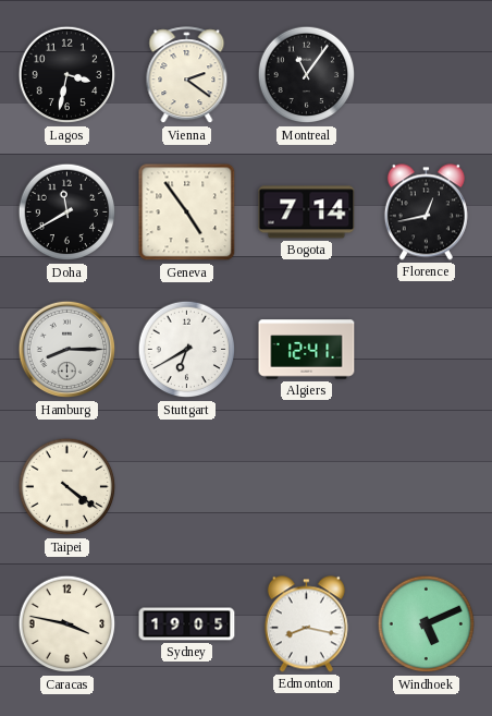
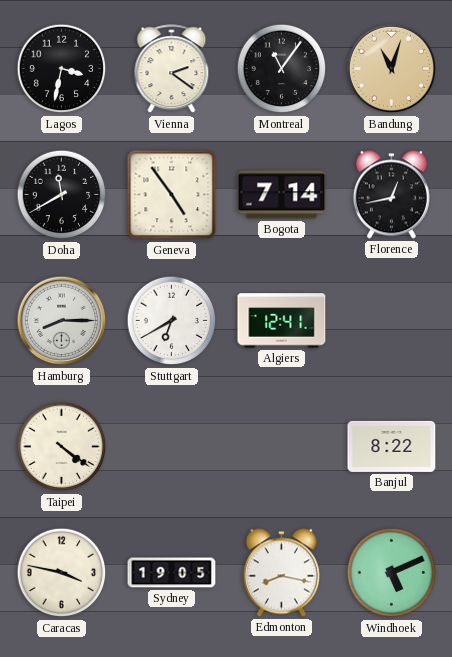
Bandung: none -> 11:03 (392, 69)
Banjul: none -> 8:22 (392, 446)
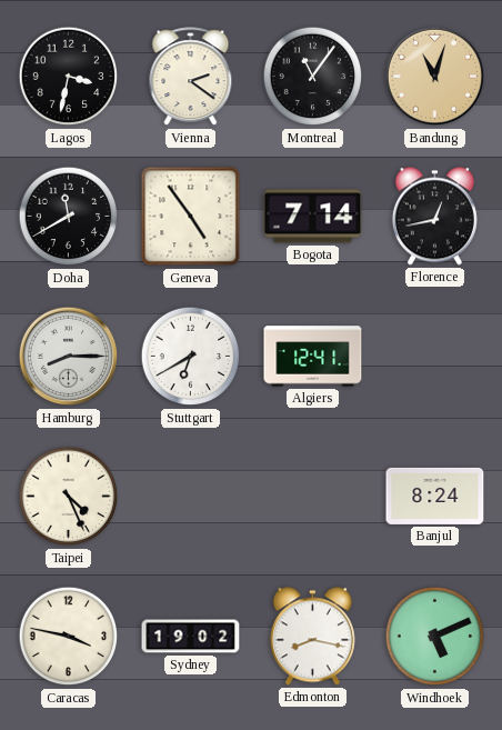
Taipei: 4:21 -> 4:26 (69, 497)
Banjul: 8:22 -> 8:24 (435, 496)
Sydney: 19:05 -> 19:02 (191, 637)
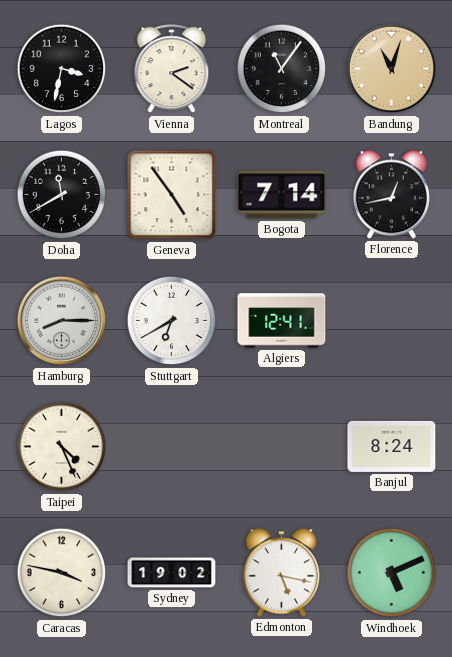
Edmonton: 8:17 -> 5:17 (281, 573)
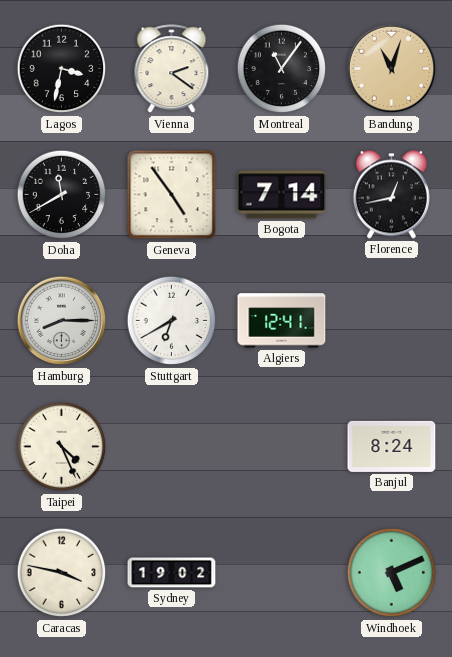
Edmonton: 5:17 -> none (281, 573)
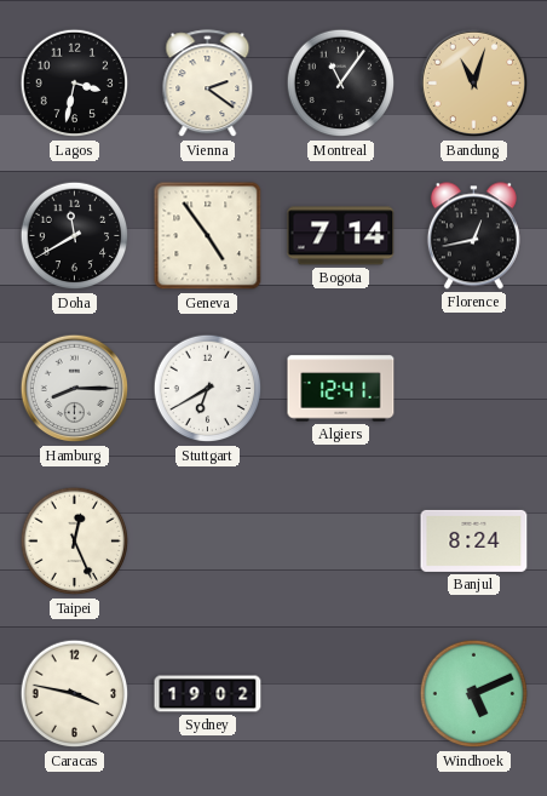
Taipei: 4:26 -> 12:26 (75, 542)
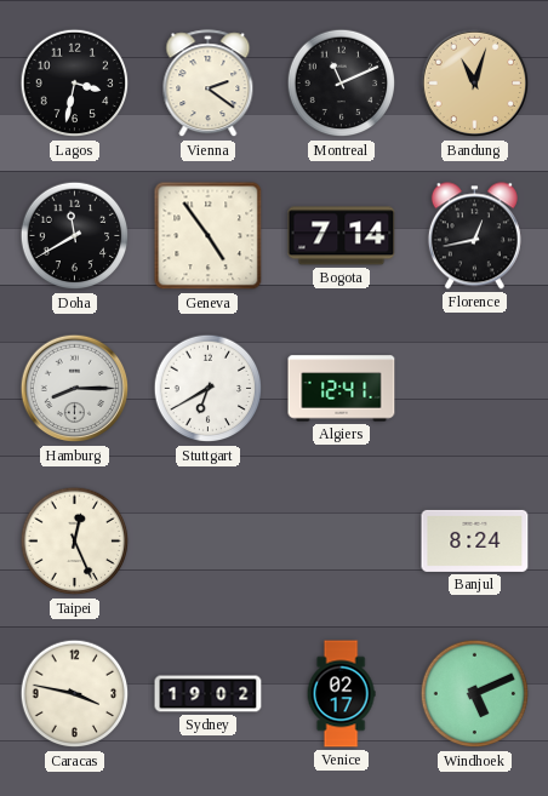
Montreal: 11:06 -> 11:11 (342, 84)
Venice: none -> 02:17 (341, 694)
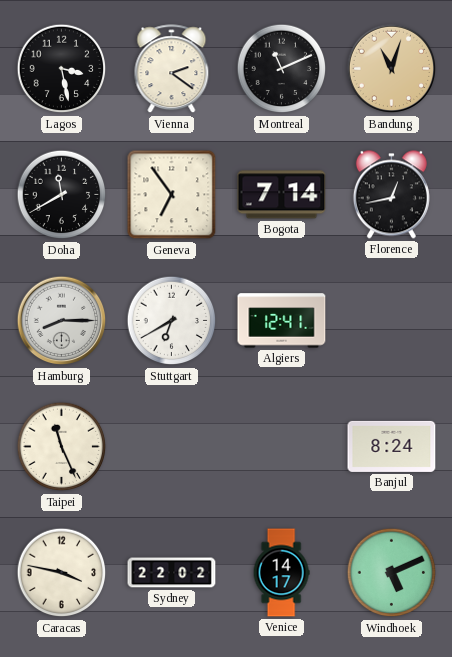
Lagos: 3:32 -> 3:28 (62, 69)
Geneva: 4:54 -> 6:54 (172, 195)
Taipei: 12:26 -> 11:26 (62, 447)
Sydney: 19:02 -> 22:02 (172, 573)
Venice: 02:17 -> 14:17 (281, 573)
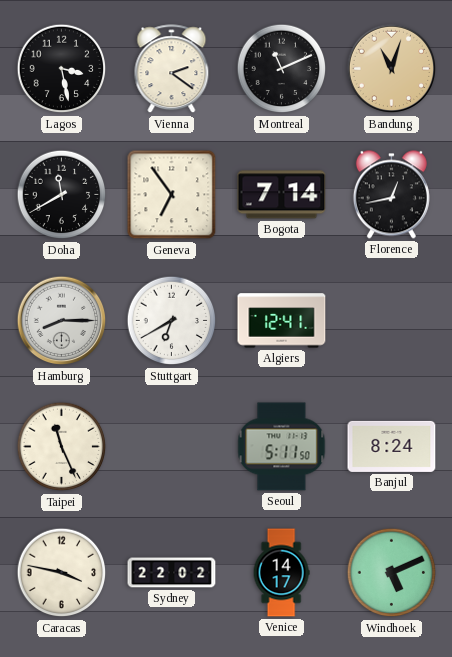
Seoul: none -> 5:11 (282, 447)
